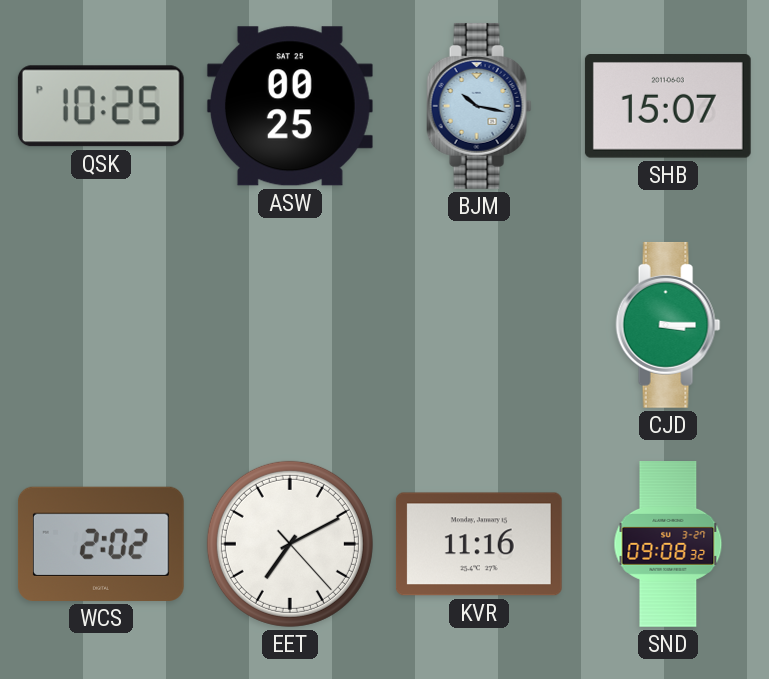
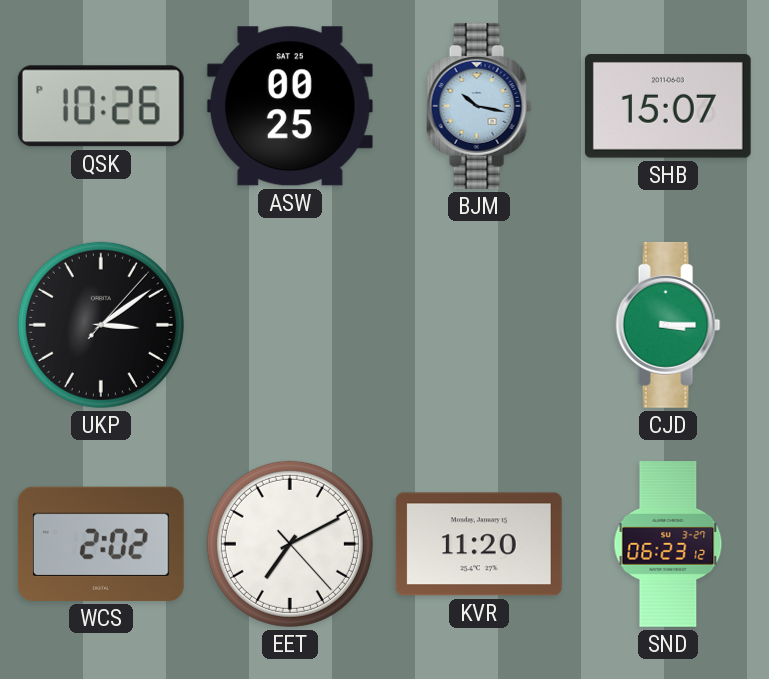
QSK: 10:25 -> 10:26 (101, 106)
UKP: none -> 3:09 (101, 325)
KVR: 11:16 -> 11:20 (479, 544)
SND: 09:08 -> 06:23 (668, 545)
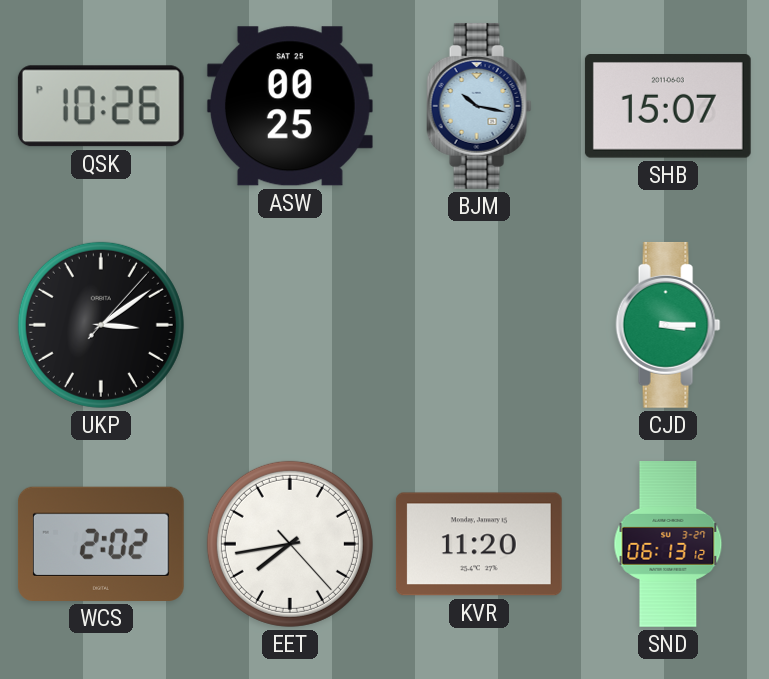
EET: 7:10 -> 7:43 (290, 544)
SND: 06:23 -> 06:13 (668, 545)
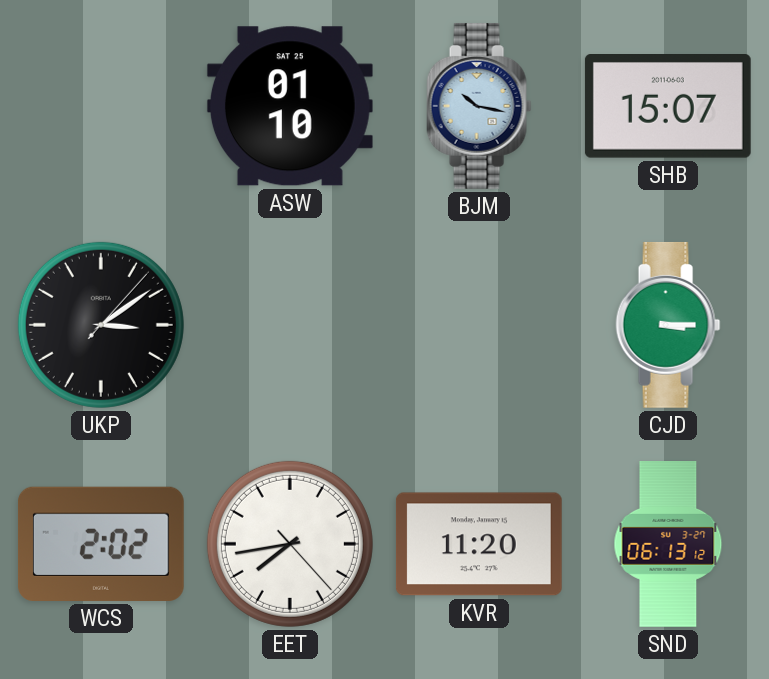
QSK: 10:26 -> none (101, 106)
ASW: 00:25 -> 01:10 (290, 106)
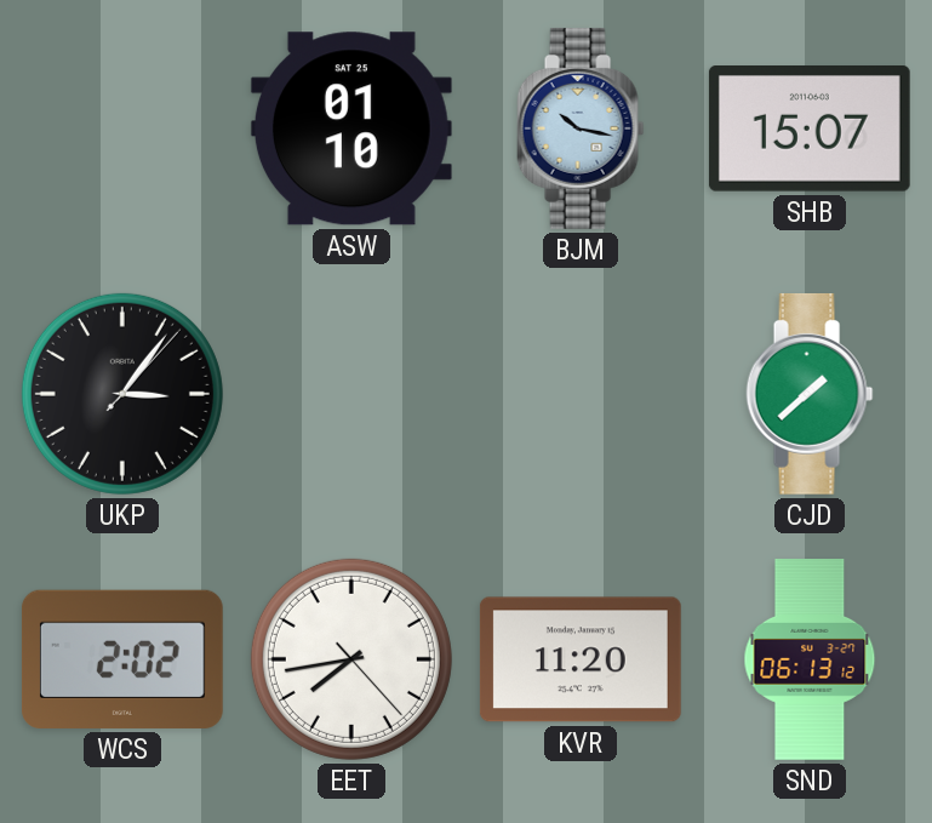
UKP: 3:09 -> 3:06 (122, 394)
CJD: 3:15 -> 1:38 (810, 394)
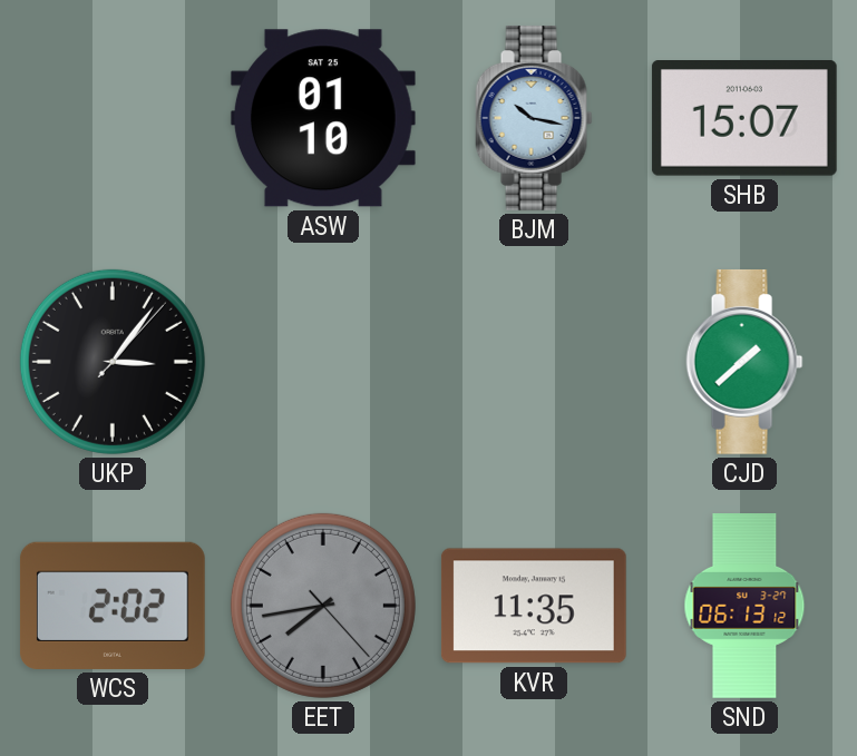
EET dial: white -> grey (323, 606)
KVR: 11:20 -> 11:35 (534, 606)
